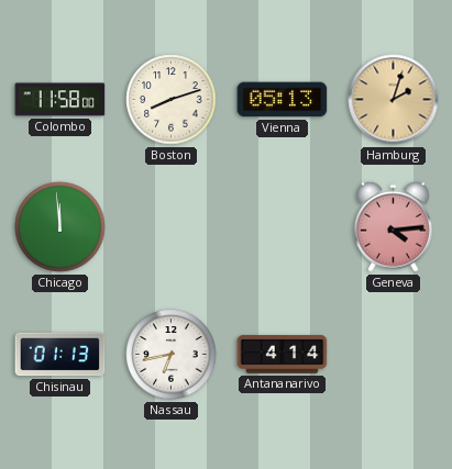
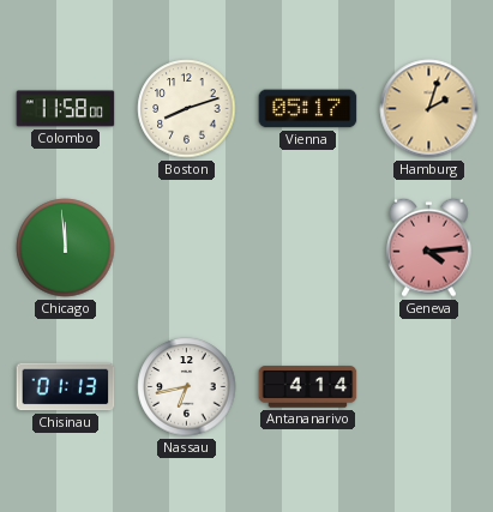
Vienna: 05:13 -> 05:17 (308, 109)
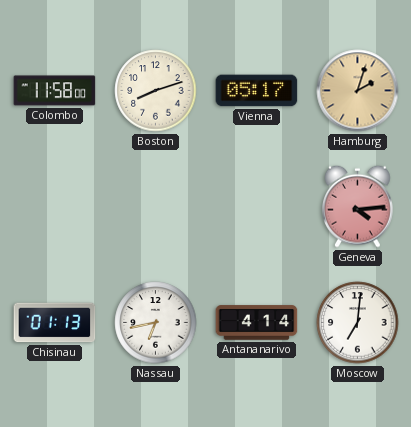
Chicago: 11:59 -> none (66, 248)
Moscow: none -> 7:01 (358, 323)
